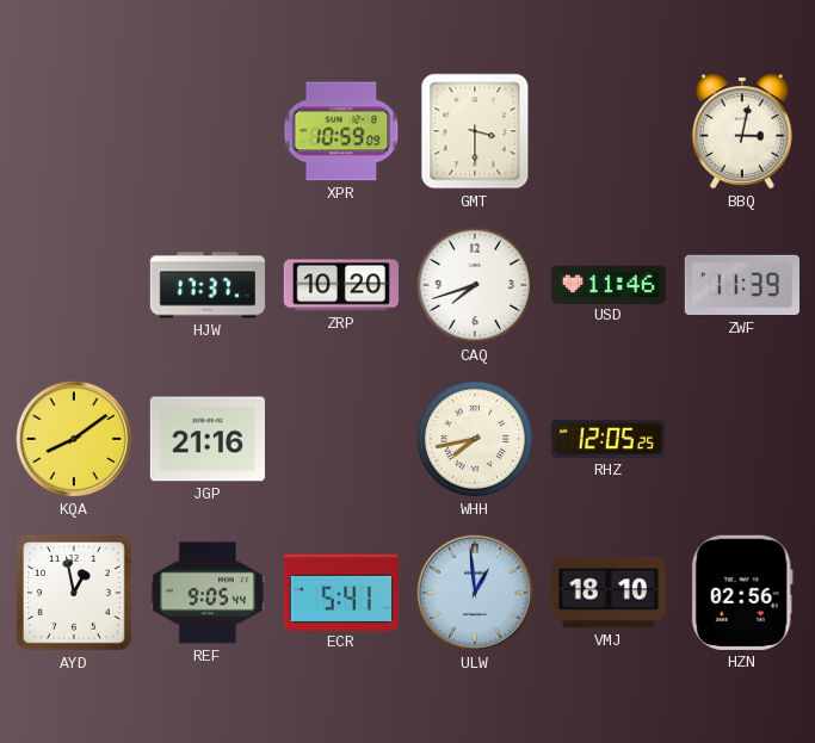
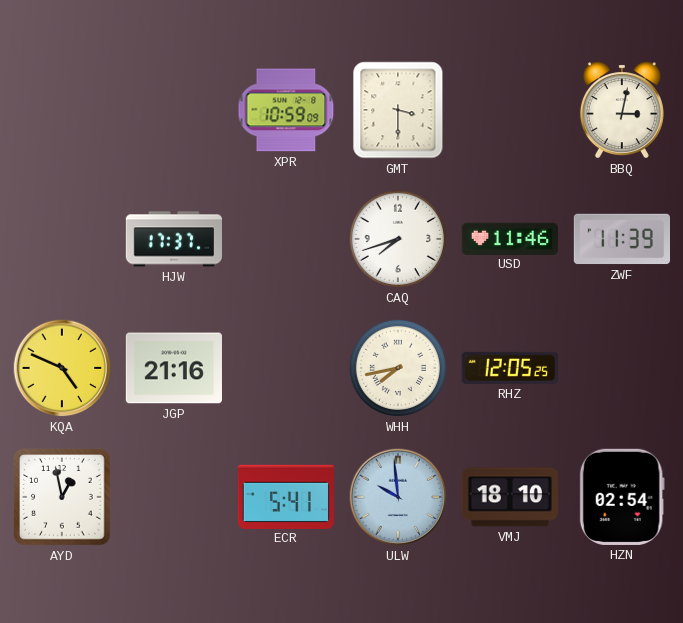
ZRP: 10:20 -> none (341, 285)
KQA: 8:09 -> 4:49 (62, 368)
REF: 9:05 -> none (206, 593)
ULW: 12:59 -> 9:59 (398, 497)
HZN: 02:56 -> 02:54 (622, 497)
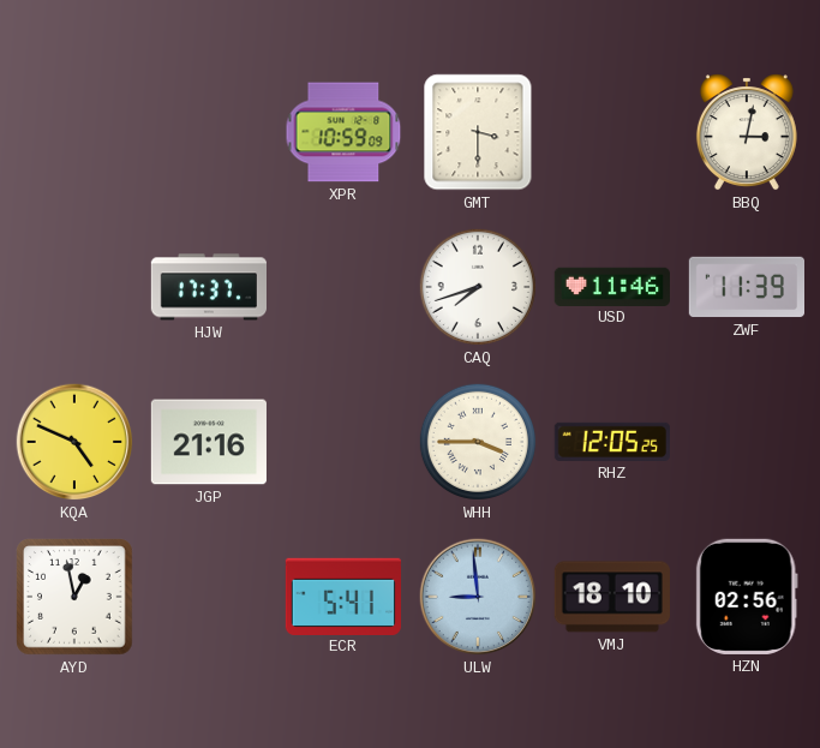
WHH: 7:43 -> 3:45 (478, 442)
ULW: 9:59 -> 8:59 (478, 597)
HZN: 02:54 -> 02:56 (747, 597)
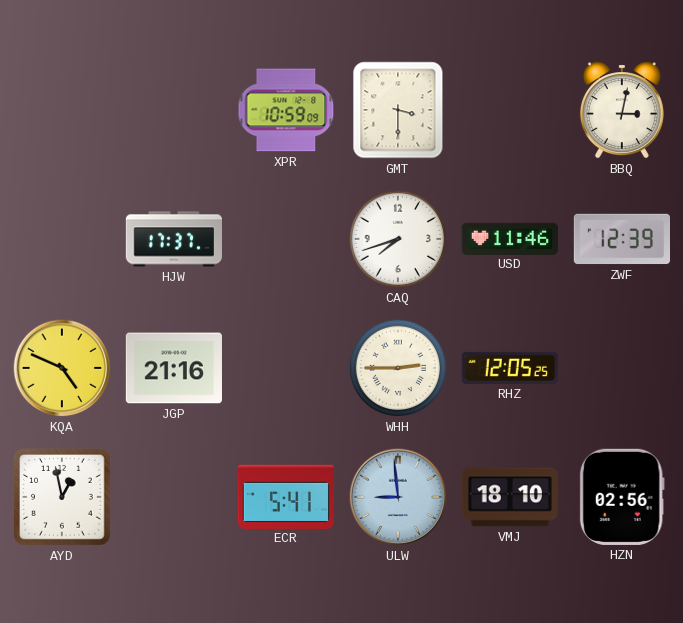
ZWF: 11:39 -> 12:39 (621, 239)
WHH: 3:45 -> 2:45 (398, 368)
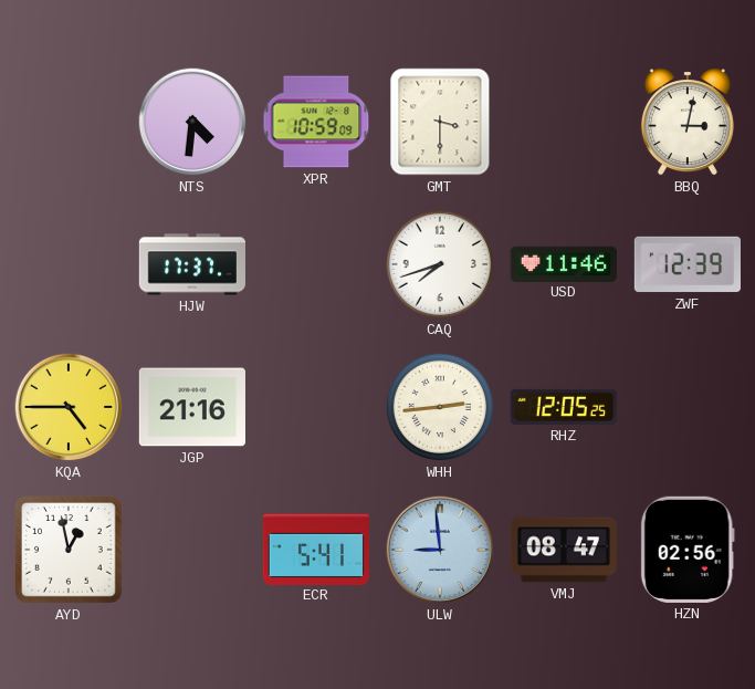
NTS: none -> 4:31 (192, 122)
KQA: 4:49 -> 4:45 (69, 407)
WHH: 2:45 -> 2:44 (440, 407)
VMJ: 18:10 -> 08:47 (564, 550)
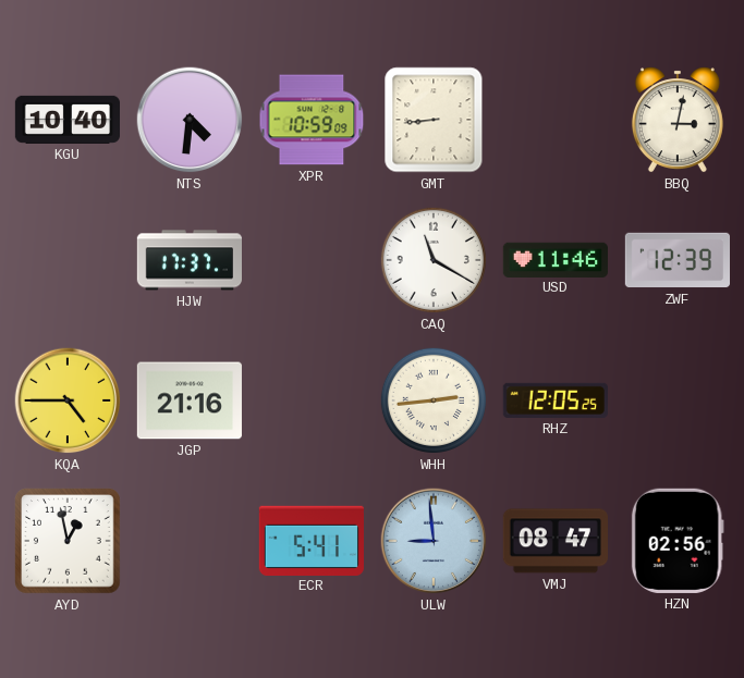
KGU: none -> 10:40 (66, 120)
GMT: 3:30 -> 8:44 (434, 120)
CAQ: 7:42 -> 11:20 (434, 260)
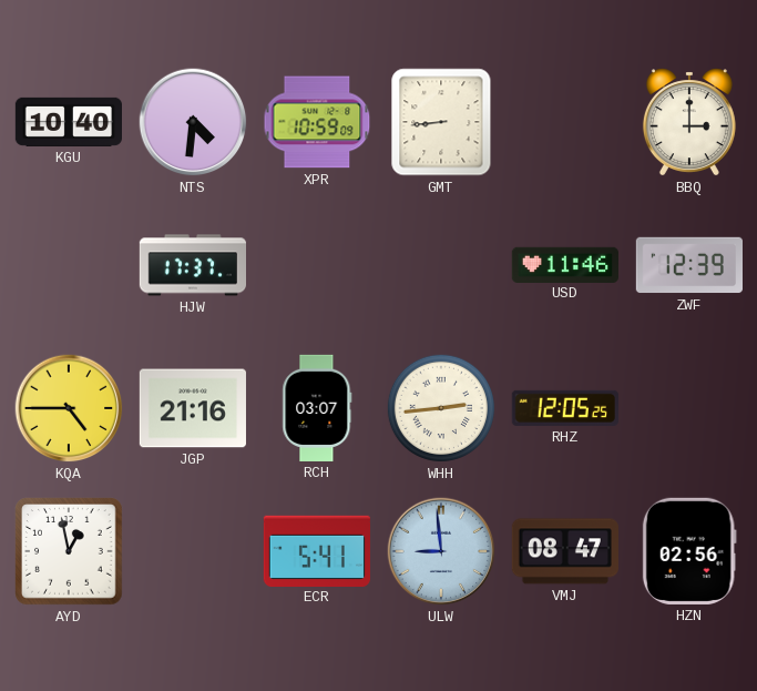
BBQ: 3:02 -> 3:00 (689, 122)
CAQ: 11:20 -> none (434, 260)
RCH: none -> 03:07 (317, 408)
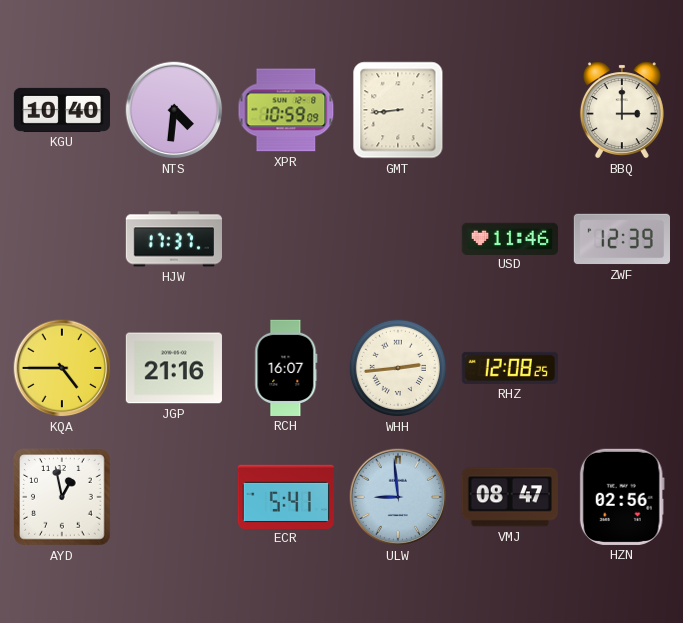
RCH: 03:07 -> 16:07 (286, 368)
RHZ: 12:05 -> 12:08 (510, 368)
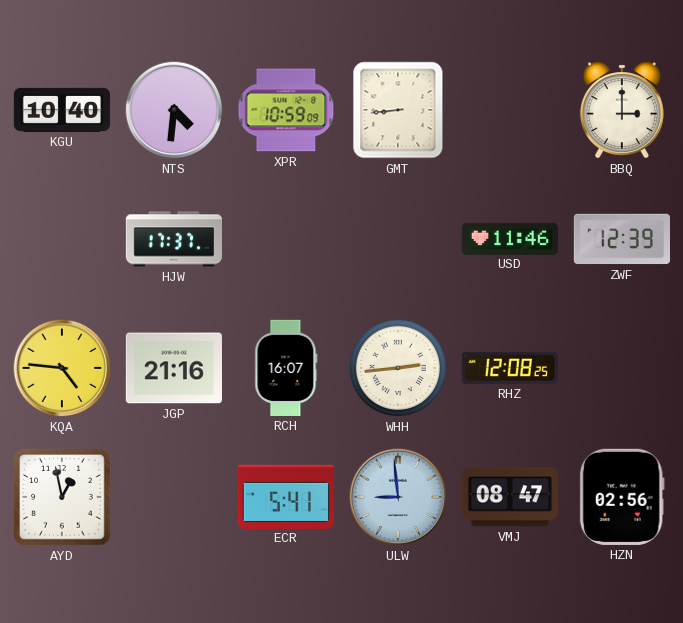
KQA: 4:45 -> 4:46 (62, 368)
